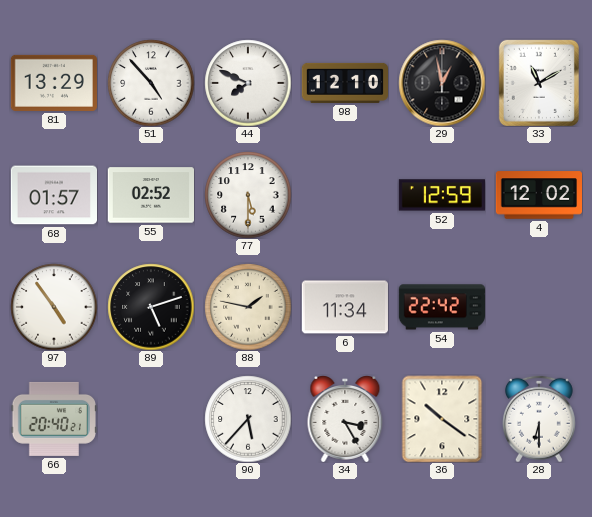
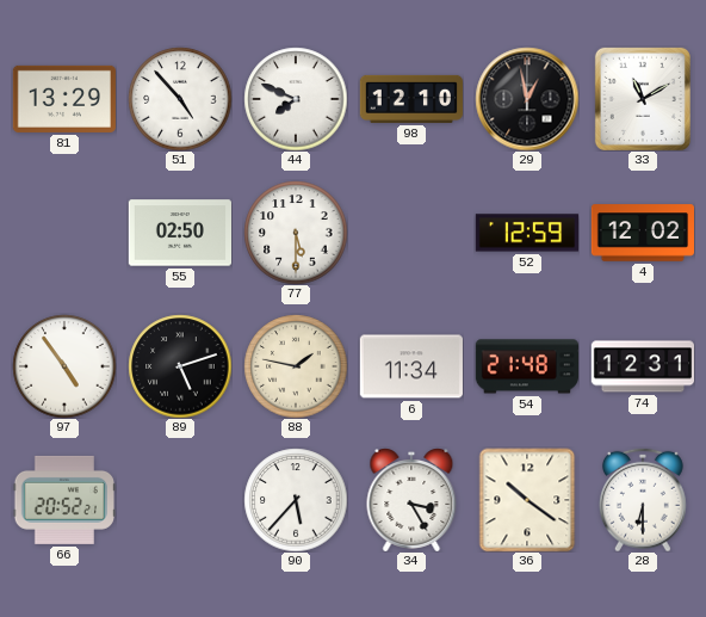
68: 01:57 -> none (53, 195)
55: 02:52 -> 02:50 (179, 233)
54: 22:42 -> 21:48 (526, 366)
74: none -> 12:31 (642, 366)
66: 20:40 -> 20:52 (63, 500)
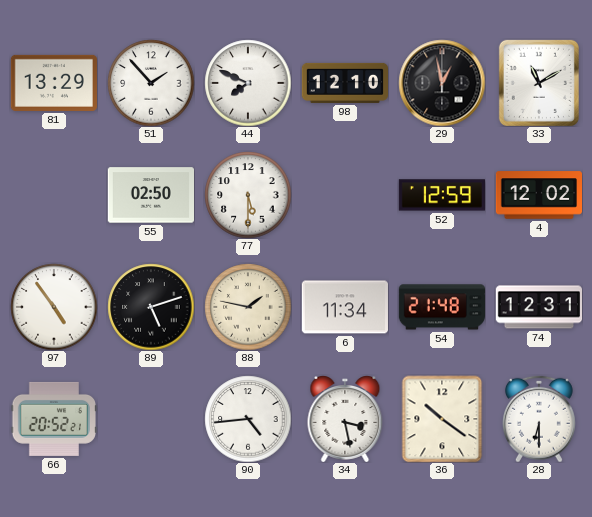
51: 4:53 -> 1:53 (151, 83)
90: 5:37 -> 4:44 (248, 419)
34: 3:25 -> 3:28 (345, 419)
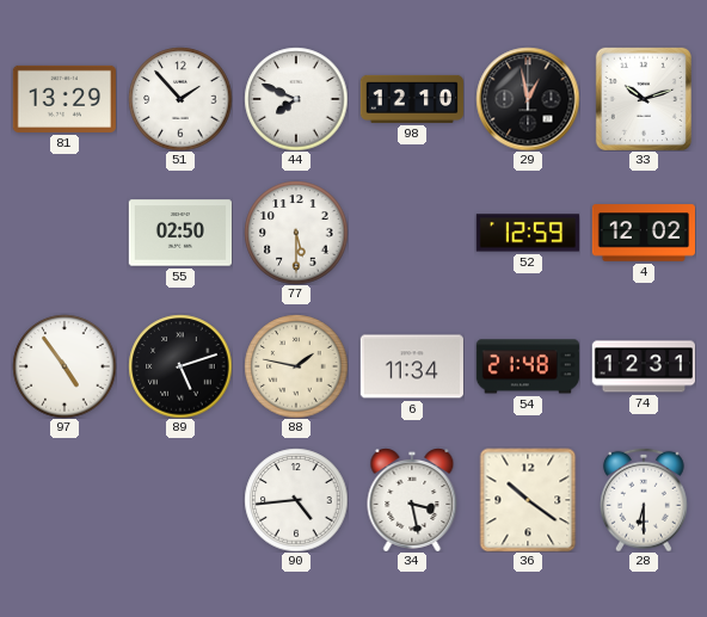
33: 11:10 -> 10:12 (644, 99)
66: 20:52 -> none (53, 419)
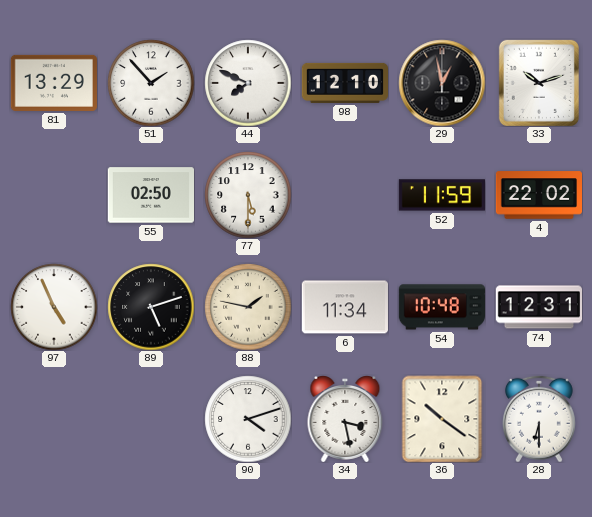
52: 12:59 -> 11:59 (441, 195)
4: 12:02 -> 22:02 (538, 195)
97: 4:54 -> 4:56 (54, 307)
54: 21:48 -> 10:48 (441, 307)
90: 4:44 -> 4:12 (248, 419)
